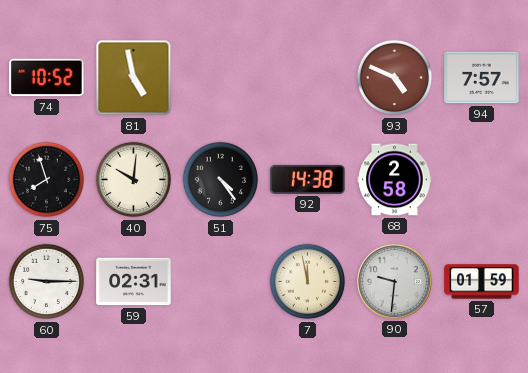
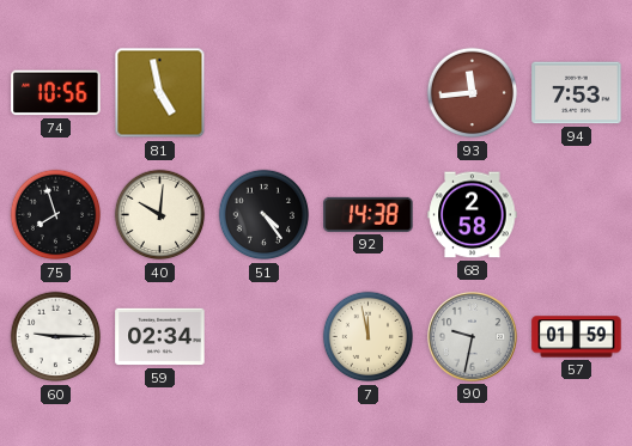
74: 10:52 -> 10:56 (56, 93)
93: 4:49 -> 11:44 (473, 93)
94: 7:57 -> 7:53 (577, 93)
59: 02:31 -> 02:34 (160, 337)
90: 9:31 -> 9:32 (472, 336)
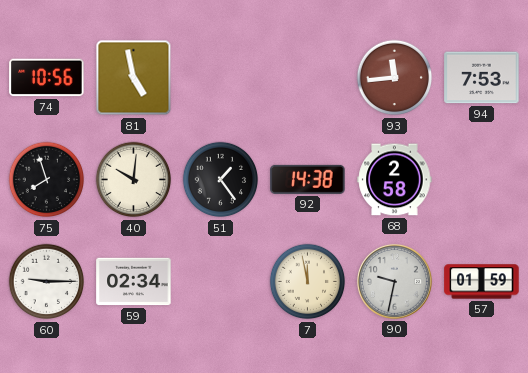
51: 4:24 -> 1:24 (221, 180)
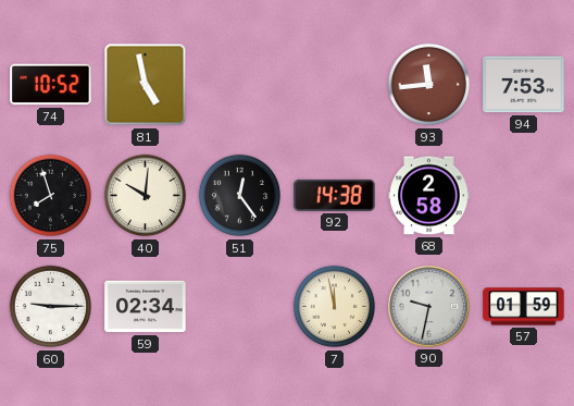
74: 10:56 -> 10:52 (51, 85)
51: 1:24 -> 12:24 (240, 196)
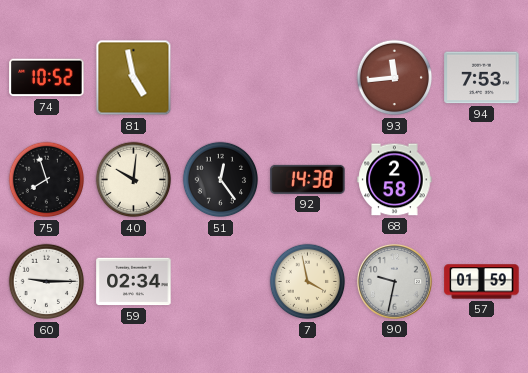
7: 11:58 -> 3:58 (308, 282)
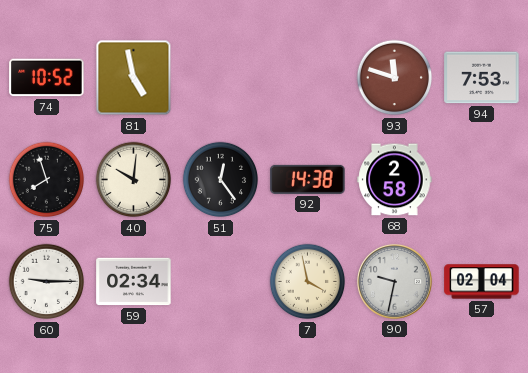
93: 11:44 -> 11:48 (395, 78)
57: 01:59 -> 02:04 (482, 282)
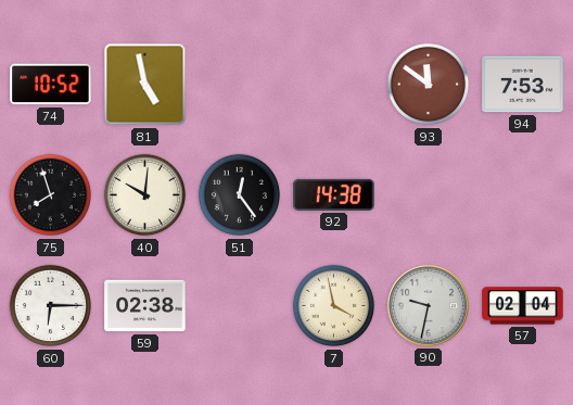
93: 11:48 -> 11:51 (429, 85)
68: 2:58 -> none (395, 180)
60: 9:15 -> 6:15 (51, 306)
59: 02:34 -> 02:38 (145, 306)
